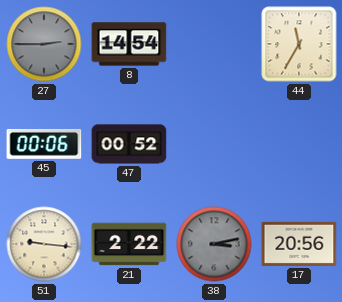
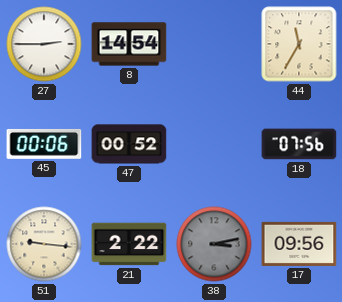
27 dial: grey -> white (44, 44)
18: none -> 07:56 (299, 144)
17: 20:56 -> 09:56 (299, 244)
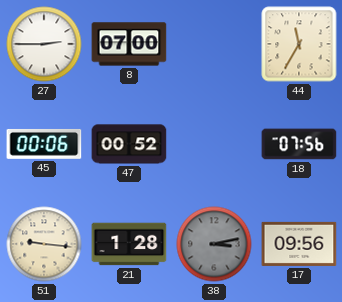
8: 14:54 -> 07:00 (129, 44)
21: 2:22 -> 1:28 (129, 244)
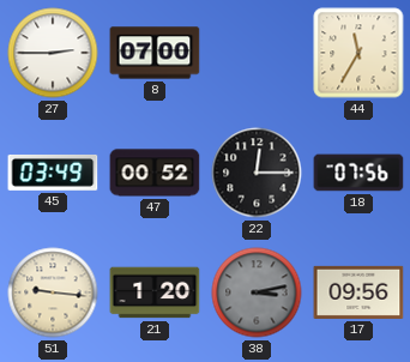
45: 00:06 -> 03:49 (53, 173)
22: none -> 12:15 (257, 173)
21: 1:28 -> 1:20 (155, 292)
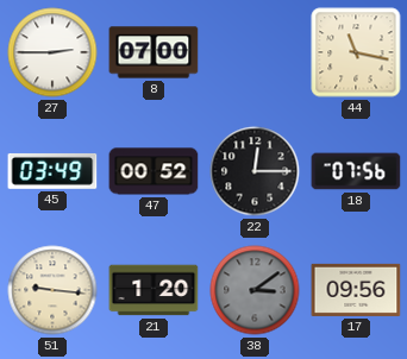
44: 11:35 -> 11:17 (356, 52)
38: 3:13 -> 3:09 (255, 290)
